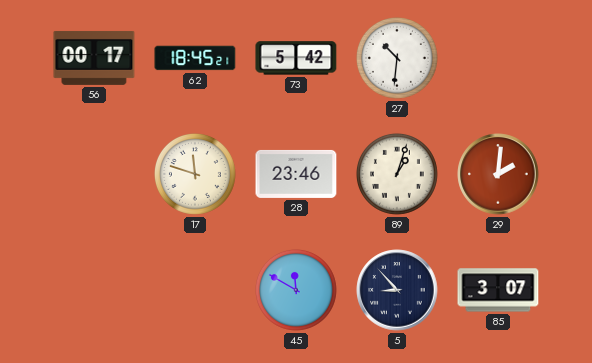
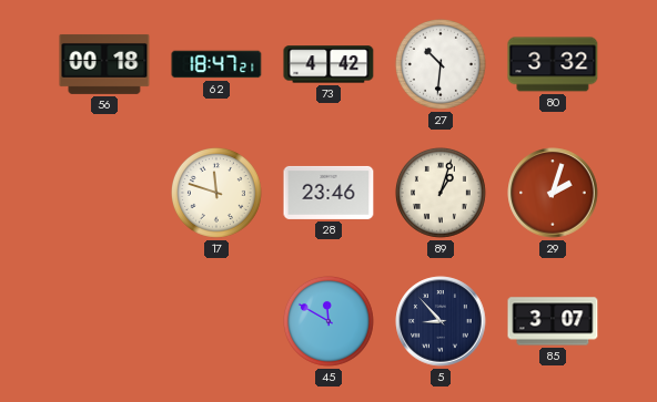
56: 00:17 -> 00:18 (104, 64)
62: 18:45 -> 18:47 (216, 64)
73: 5:42 -> 4:42 (328, 64)
80: none -> 3:32 (553, 64)
29: 2:01 -> 2:03 (553, 193)
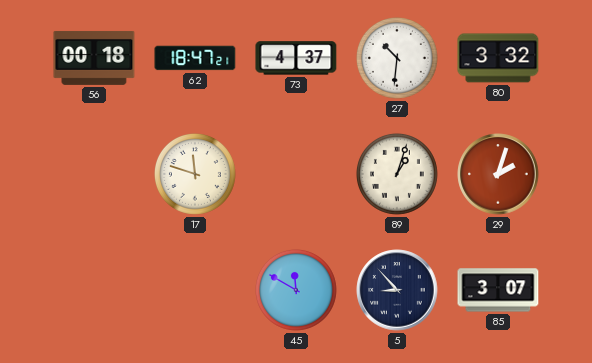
73: 4:42 -> 4:37 (296, 58)
28: 23:46 -> none (328, 193)
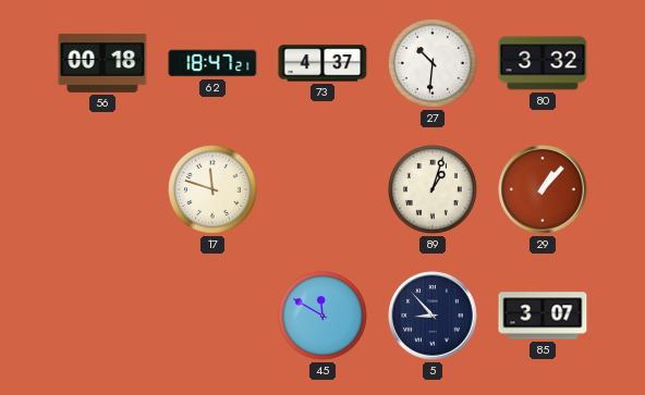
29: 2:03 -> 1:07 (543, 189)
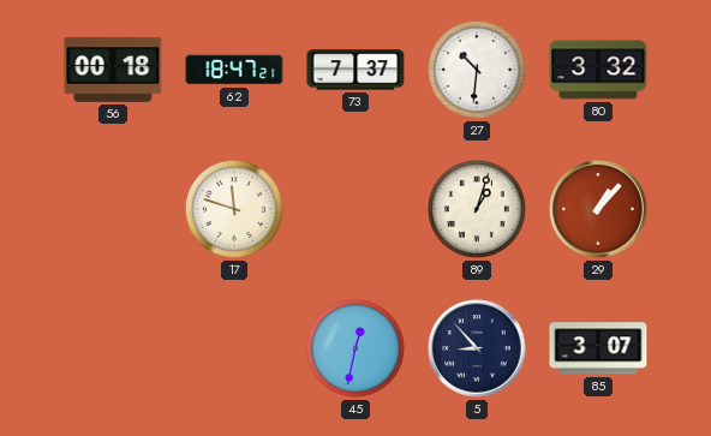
73: 4:37 -> 7:37 (355, 70)
45: 11:50 -> 12:32 (355, 348)
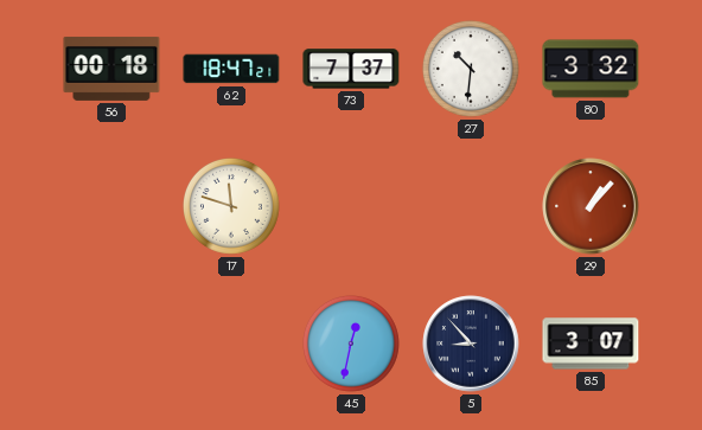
89: 1:03 -> none (477, 209)
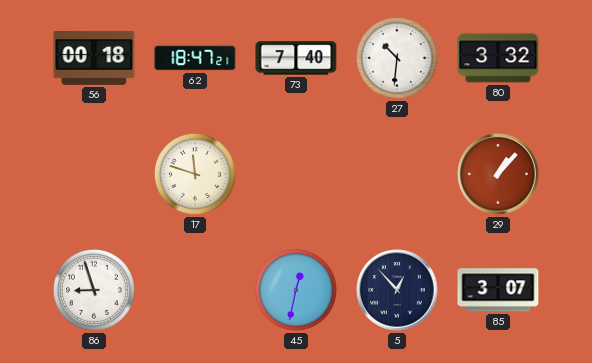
73: 7:37 -> 7:40 (296, 58)
86: none -> 8:57 (94, 290)
5: 8:53 -> 12:53 (397, 290)
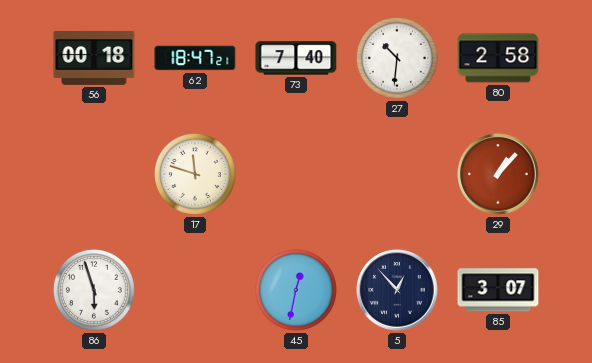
80: 3:32 -> 2:58 (498, 58)
86: 8:57 -> 5:57 (94, 290)
